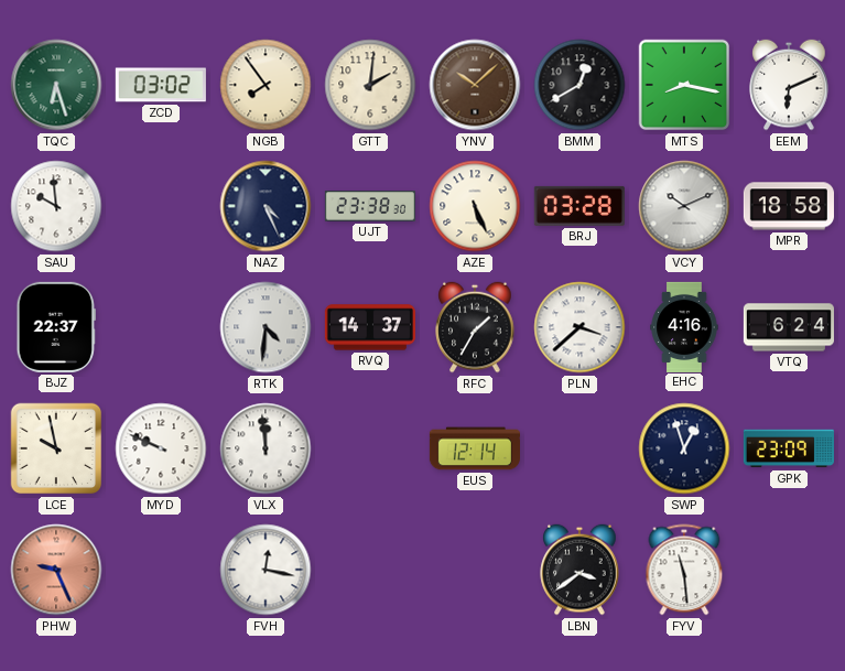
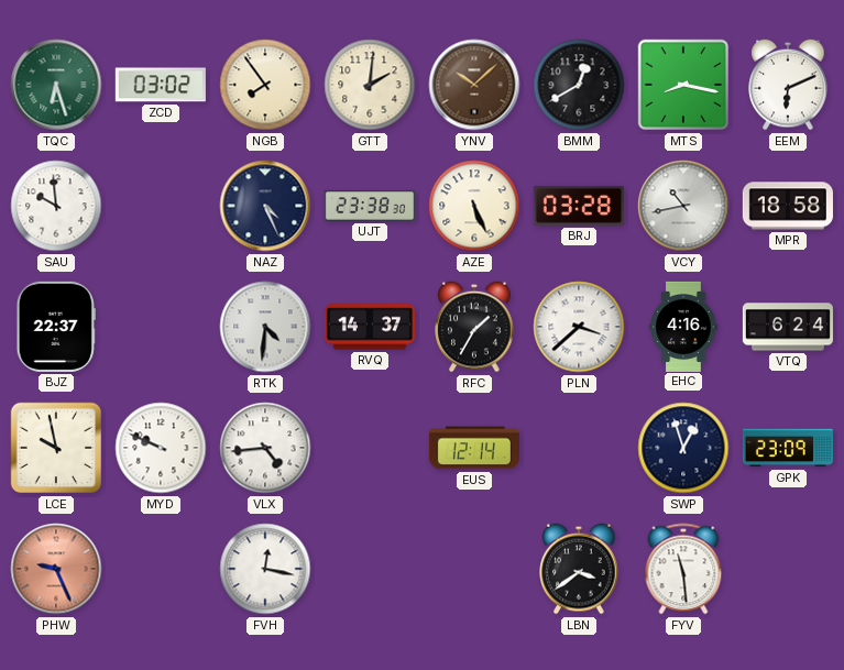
VCY: 10:11 -> 10:43 (683, 206)
VLX: 11:59 -> 4:44 (265, 448)
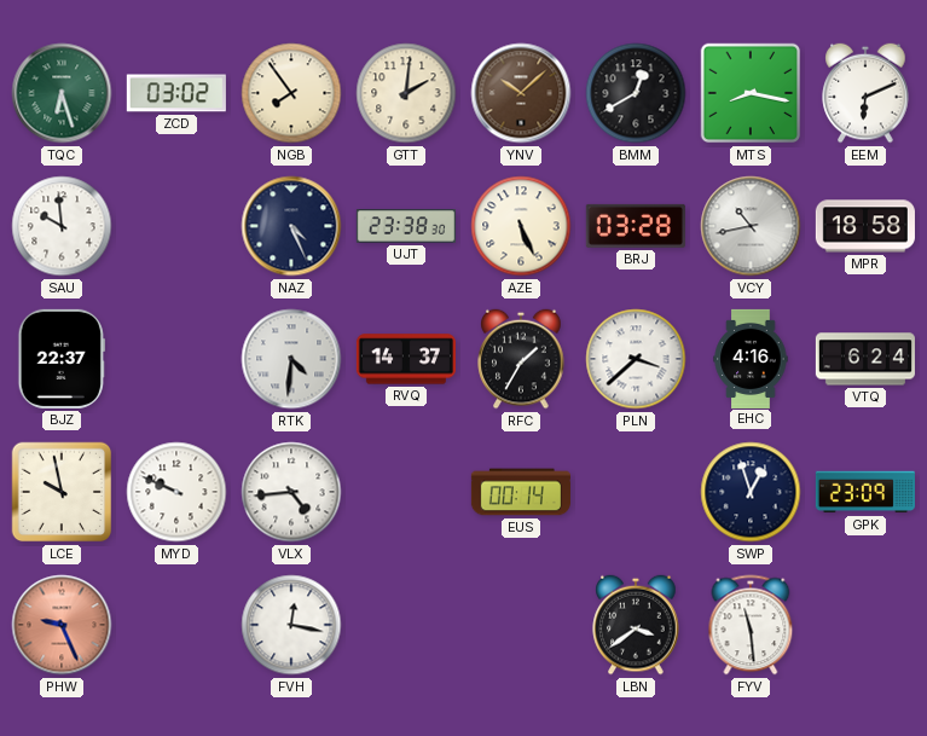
EUS: 12:14 -> 00:14 (521, 492)
